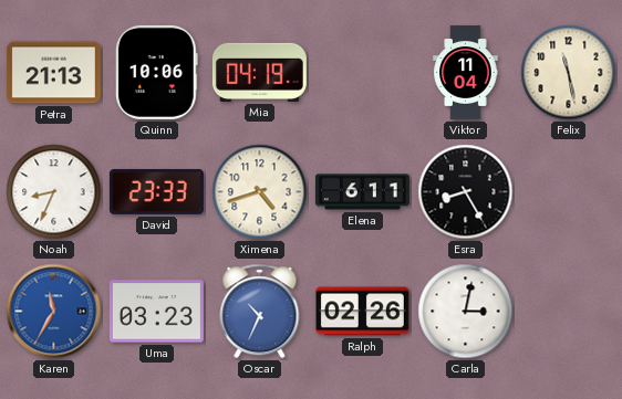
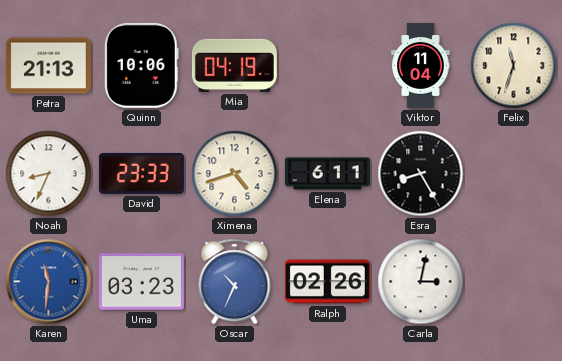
Felix: 11:28 -> 11:33 (514, 66)
Karen: 11:35 -> 11:31 (49, 282)
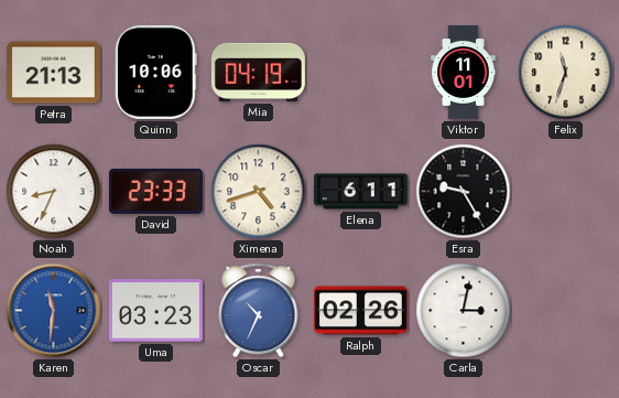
Viktor: 11:04 -> 11:01 (464, 72)
Esra: 8:25 -> 9:25 (464, 192)
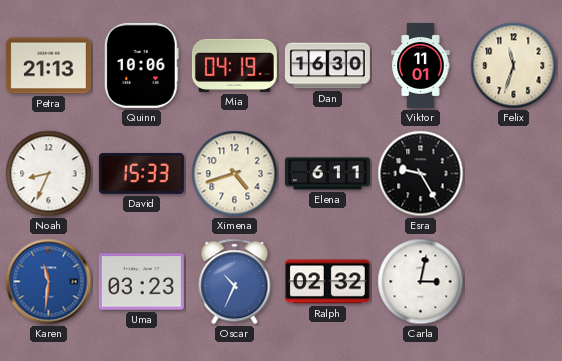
Dan: none -> 16:30 (327, 66)
David: 23:33 -> 15:33 (141, 173)
Ralph: 02:26 -> 02:32 (327, 282)
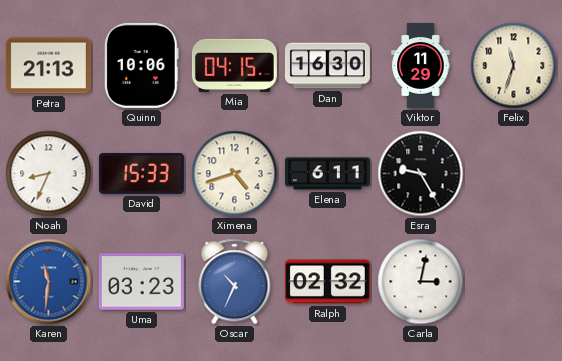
Mia: 04:19 -> 04:15 (234, 65)
Viktor: 11:01 -> 11:29 (421, 65)
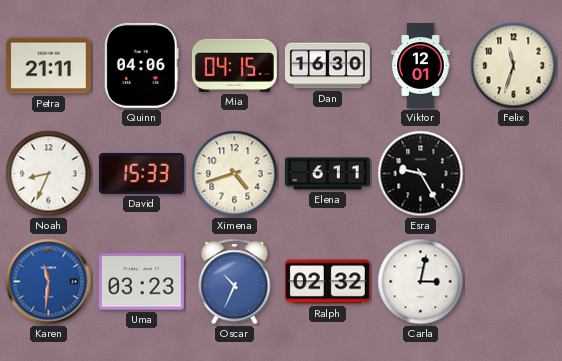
Petra: 21:13 -> 21:11 (48, 66)
Quinn: 10:06 -> 04:06 (142, 65)
Viktor: 11:29 -> 12:01 (421, 65)
